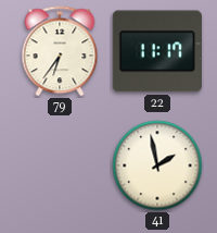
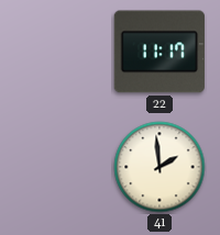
79: 6:36 -> none (60, 51)
41: 1:58 -> 1:59 (159, 167)
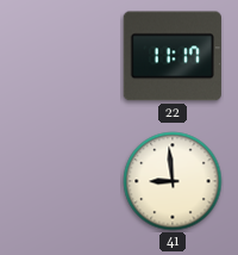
41: 1:59 -> 8:59 (173, 181)
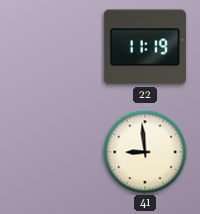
22: 11:17 -> 11:19 (145, 47)
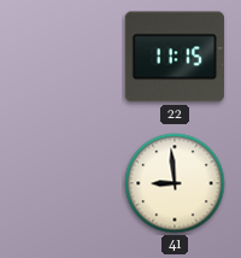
22: 11:19 -> 11:15 (175, 57)
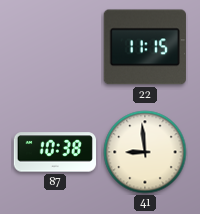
87: none -> 10:38 (54, 152)
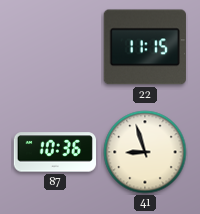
87: 10:38 -> 10:36 (54, 152)
41: 8:59 -> 8:57 (145, 152)
